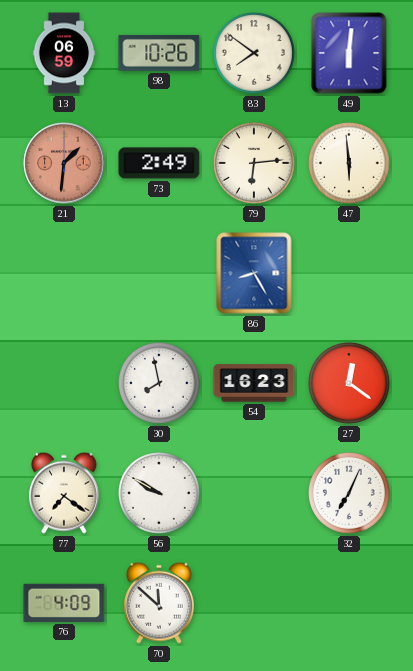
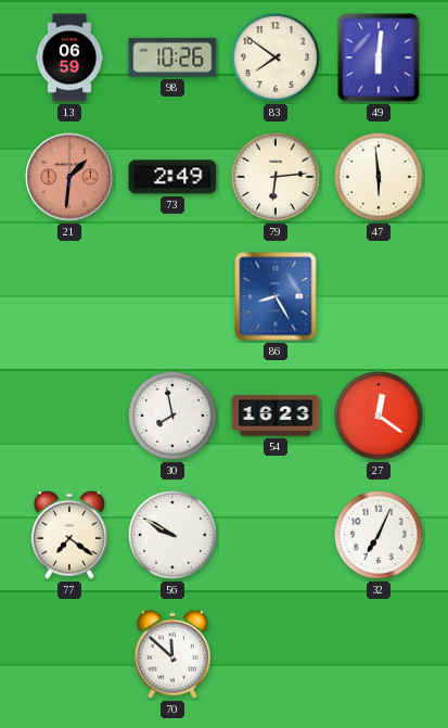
76: 4:09 -> none (64, 603)
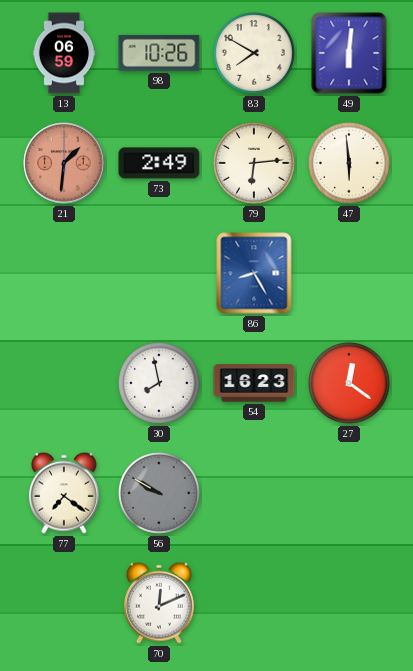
83: 7:51 -> 7:50 (255, 54)
56 dial: white -> grey (160, 494)
32: 7:04 -> none (380, 536)
70: 11:52 -> 12:11 (159, 603)
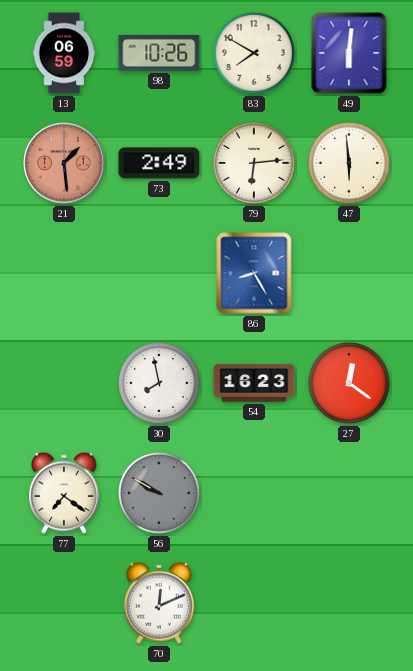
21: 1:31 -> 1:29 (64, 163)
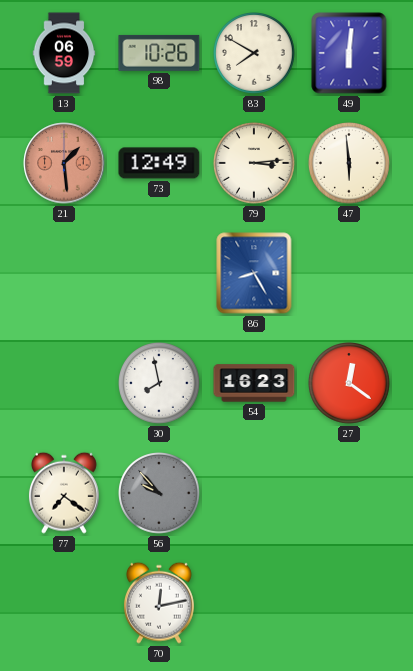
73: 2:49 -> 12:49 (159, 163)
79: 6:14 -> 3:14 (255, 164)
56: 9:50 -> 9:53 (160, 494)
70: 12:11 -> 12:13 (159, 603)
